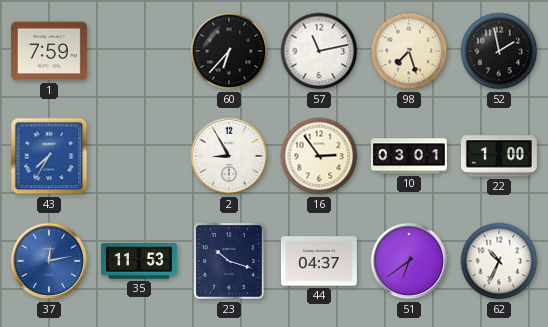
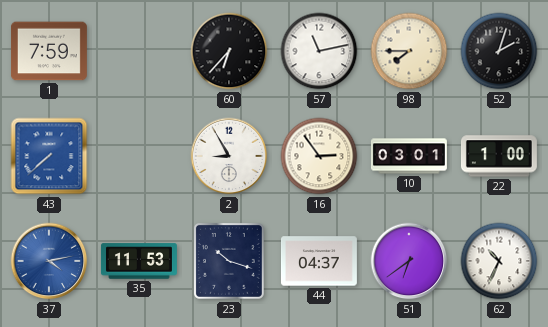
98: 7:27 -> 7:45 (409, 51)
52: 1:58 -> 2:03 (499, 51)
43: 7:35 -> 7:38 (49, 156)
37: 12:13 -> 4:13 (49, 261)
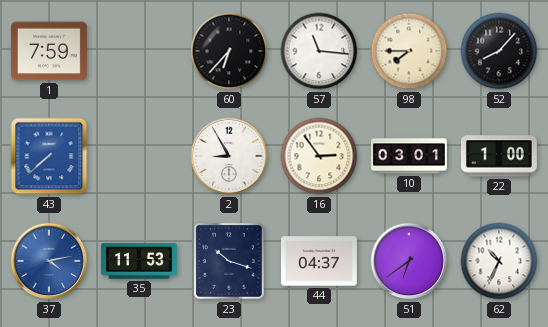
57: 11:13 -> 11:16 (319, 51)
52: 2:03 -> 8:07 (499, 51)
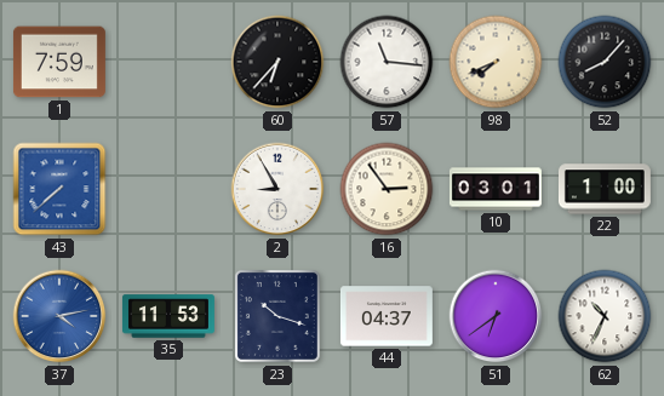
98: 7:45 -> 7:41 (496, 62)
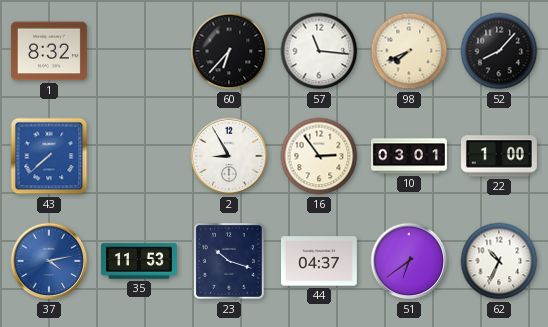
1: 7:59 -> 8:32 (49, 51)
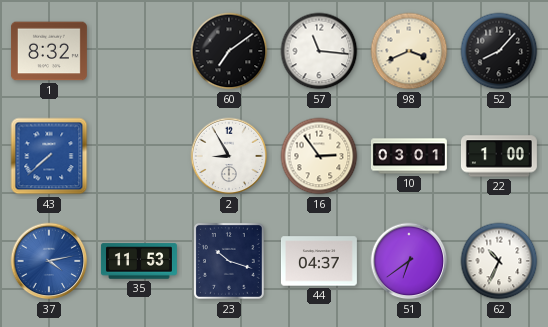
60: 6:37 -> 7:09 (229, 51)
98: 7:41 -> 3:41 (409, 51)
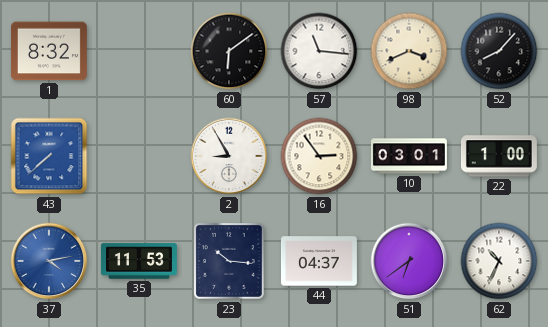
60: 7:09 -> 6:09 (229, 51)
23: 10:18 -> 10:16 (229, 261)
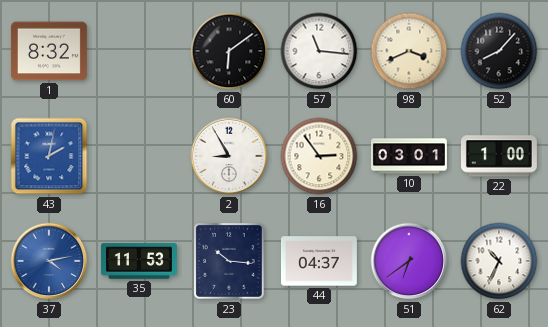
43: 7:38 -> 2:02 (49, 156)
